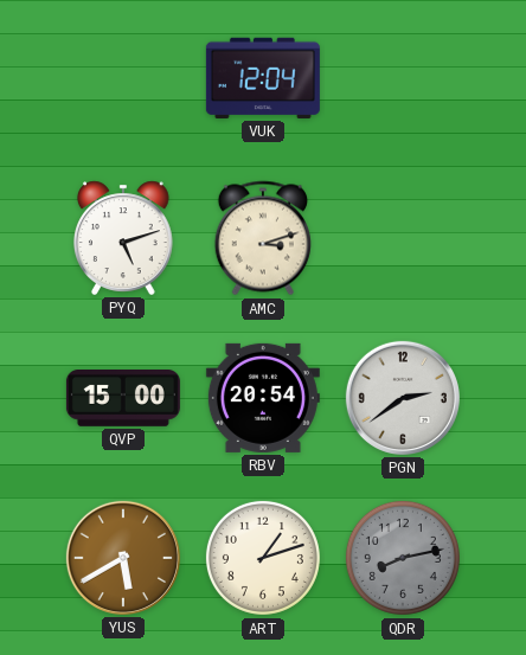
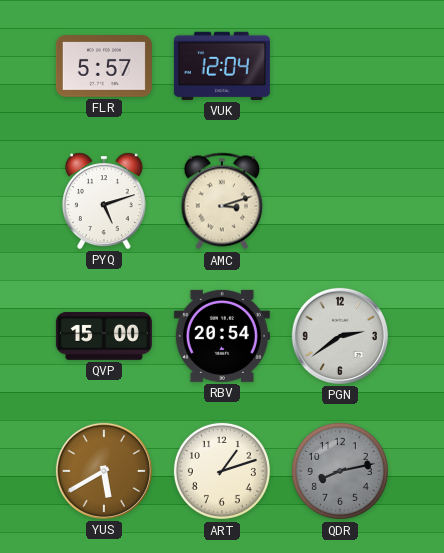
FLR: none -> 5:57 (104, 66)
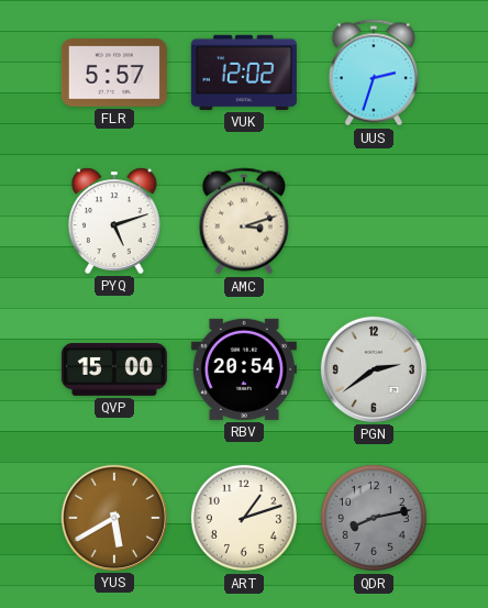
VUK: 12:04 -> 12:02 (244, 73)
UUS: none -> 2:33 (374, 73)
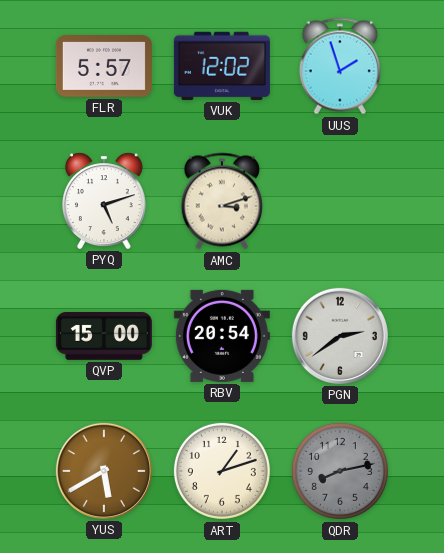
UUS: 2:33 -> 1:57 (340, 66)
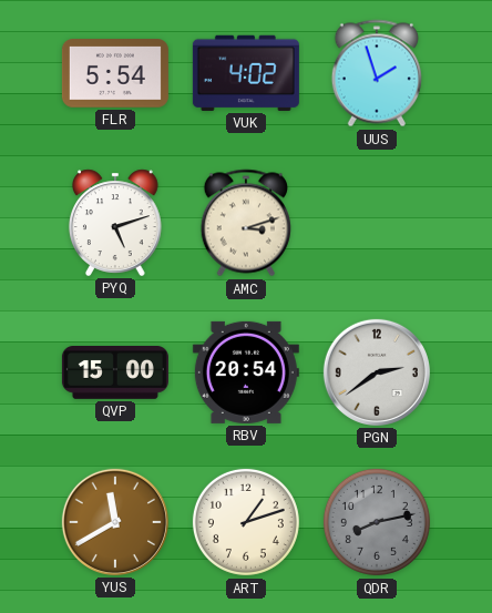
FLR: 5:57 -> 5:54 (115, 73)
VUK: 12:02 -> 4:02 (246, 73)
YUS: 5:40 -> 11:40 (115, 522)
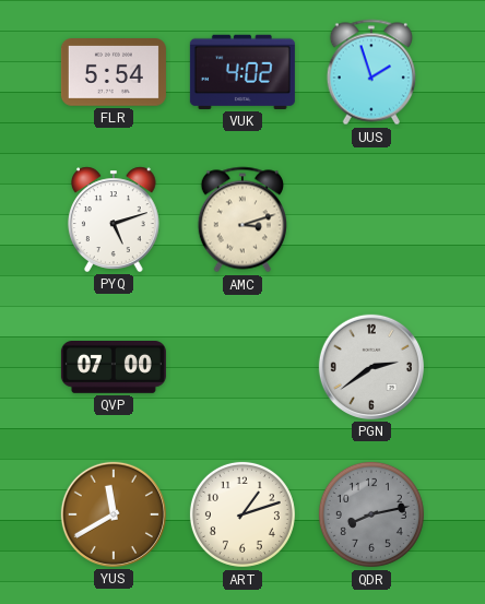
QVP: 15:00 -> 07:00 (114, 368)
RBV: 20:54 -> none (246, 372)
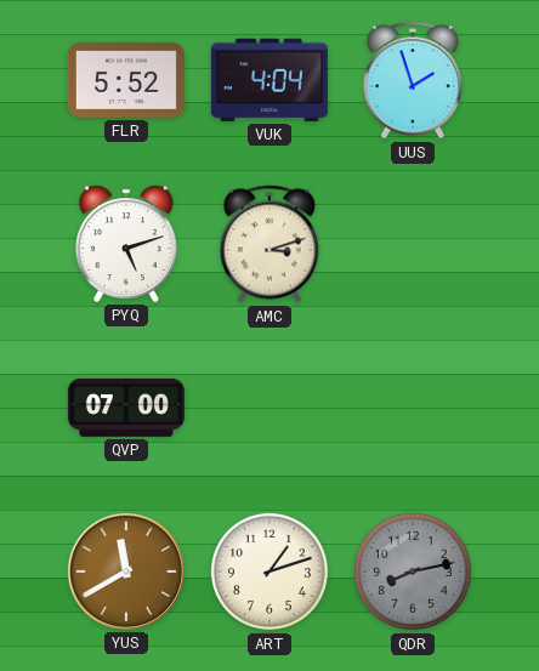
FLR: 5:54 -> 5:52 (126, 80)
VUK: 4:02 -> 4:04 (269, 80)
PGN: 2:39 -> none (371, 367)
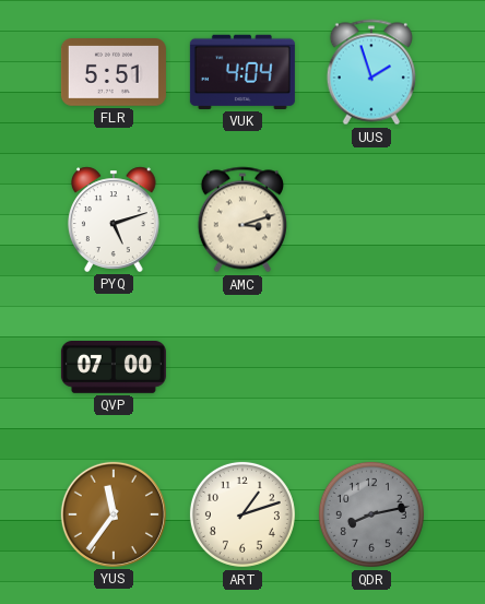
FLR: 5:52 -> 5:51 (114, 72)
YUS: 11:40 -> 11:36 (114, 514)
